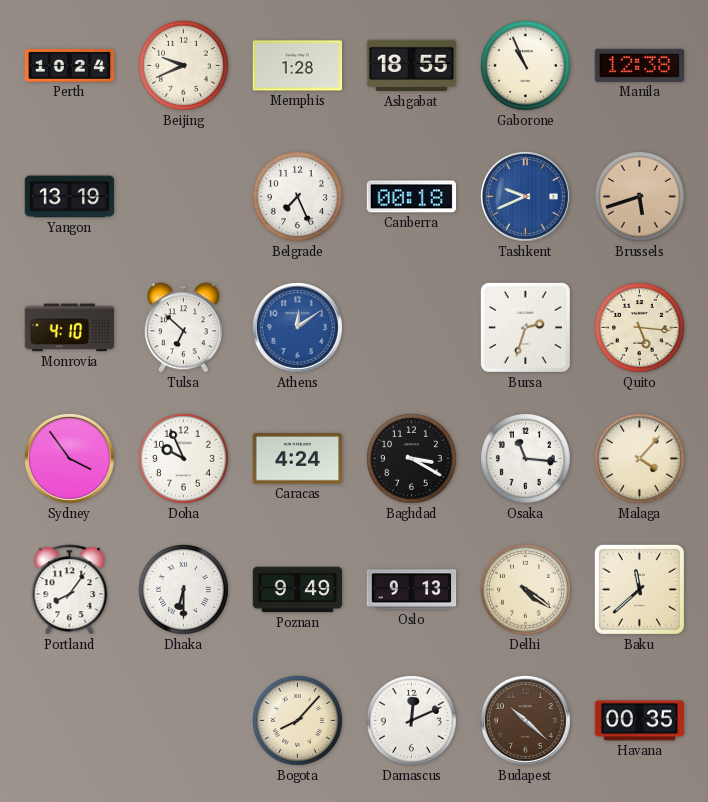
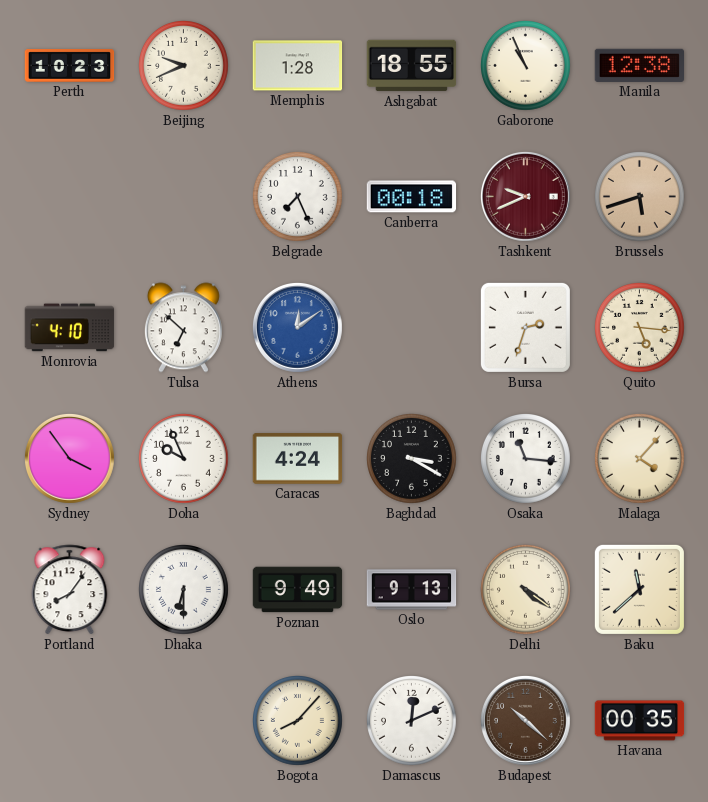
Perth: 10:24 -> 10:23 (70, 66)
Yangon: 13:19 -> none (70, 197)
Tashkent dial: blue -> burgundy (526, 197)
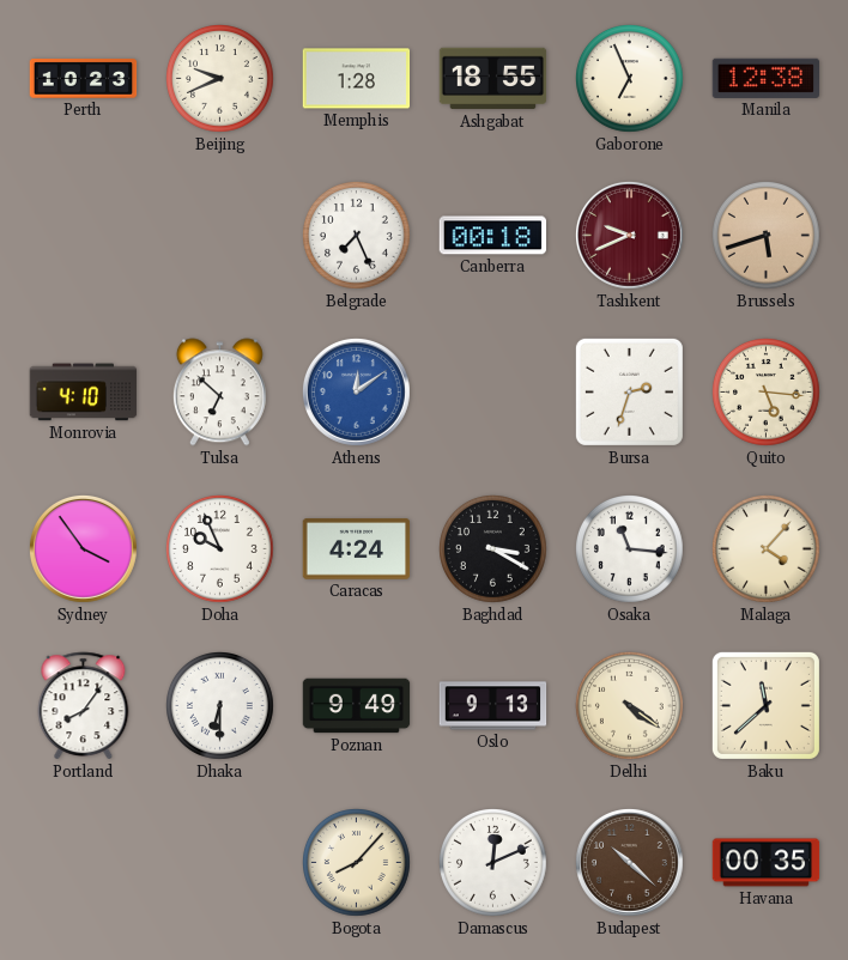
Gaborone: 10:56 -> 6:56 (630, 79)
